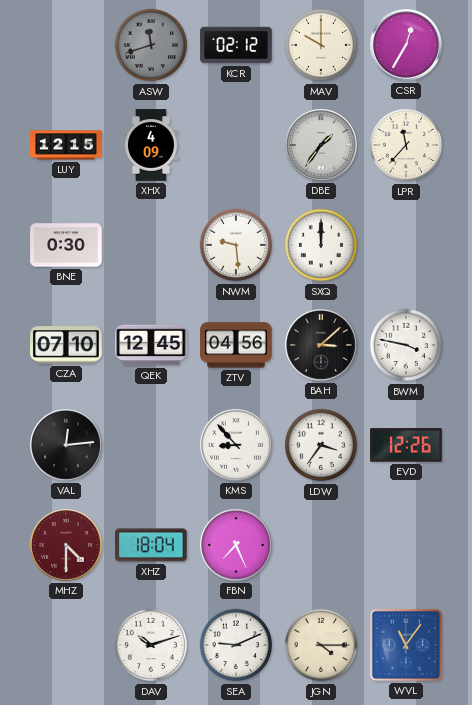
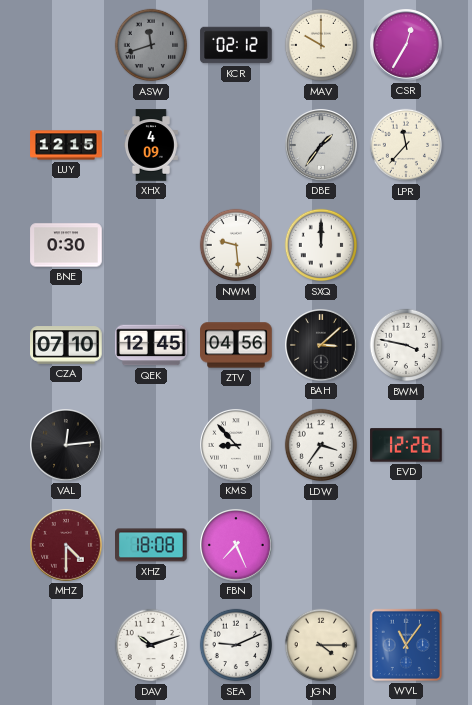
XHZ: 18:04 -> 18:08 (151, 545)
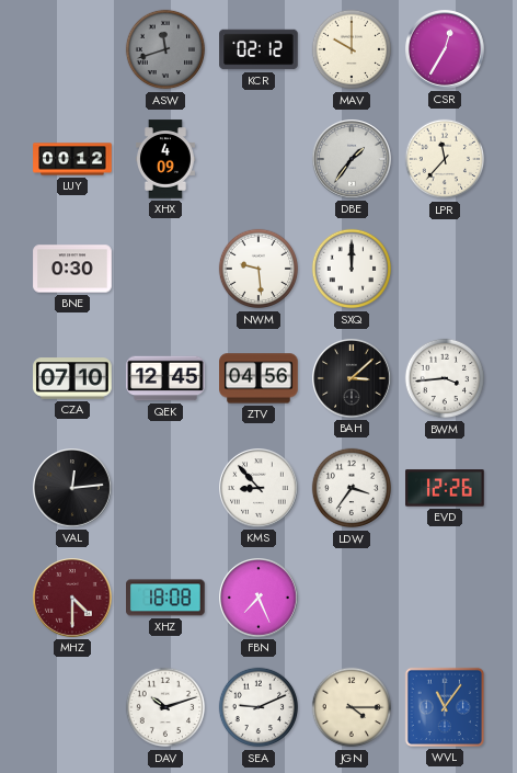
LUY: 12:15 -> 00:12 (72, 159)
BWM: 3:47 -> 3:44 (445, 378)
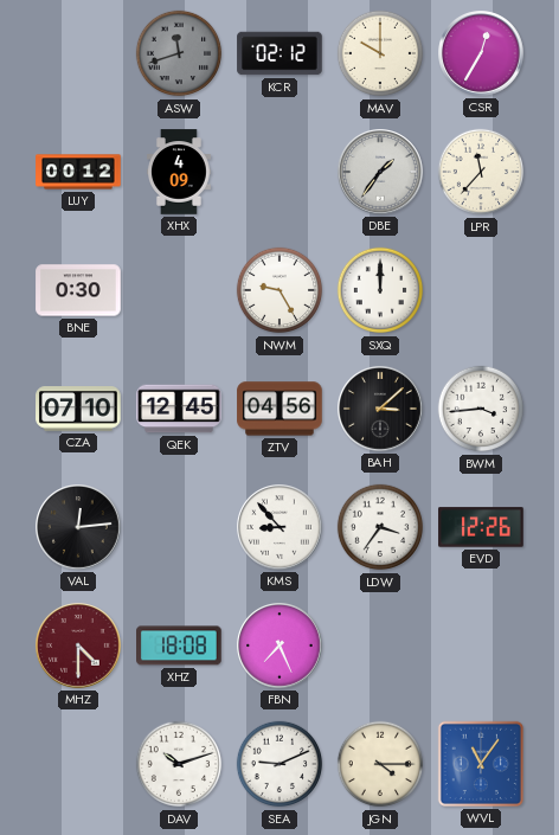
NWM: 9:29 -> 9:25 (279, 290)
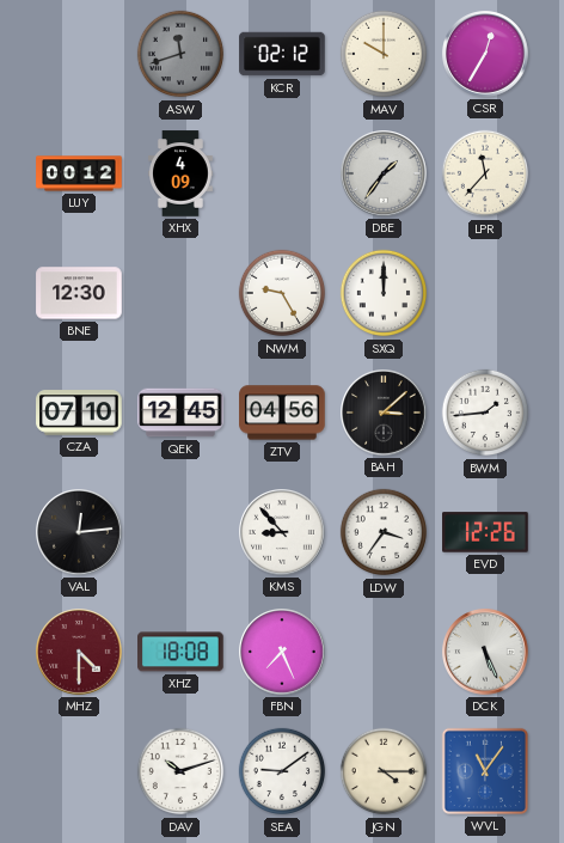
BNE: 0:30 -> 12:30 (79, 293)
BWM: 3:44 -> 1:44 (485, 413)
DCK: none -> 5:26 (486, 653)
SEA: 9:11 -> 9:09 (282, 771)
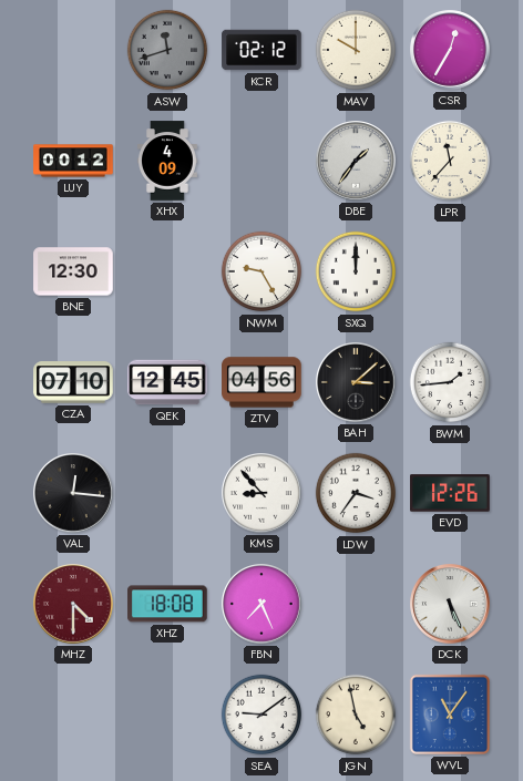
VAL: 12:14 -> 12:16 (74, 494)
DAV: 10:12 -> none (180, 771)
JGN: 4:15 -> 4:58 (356, 715)
